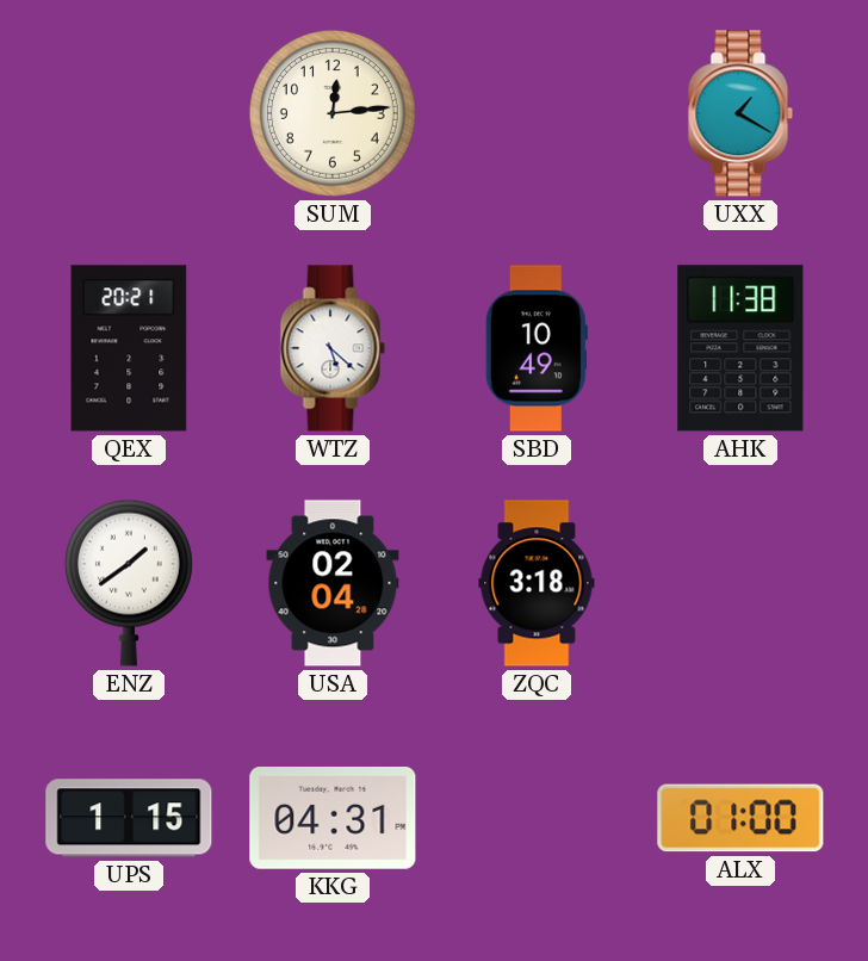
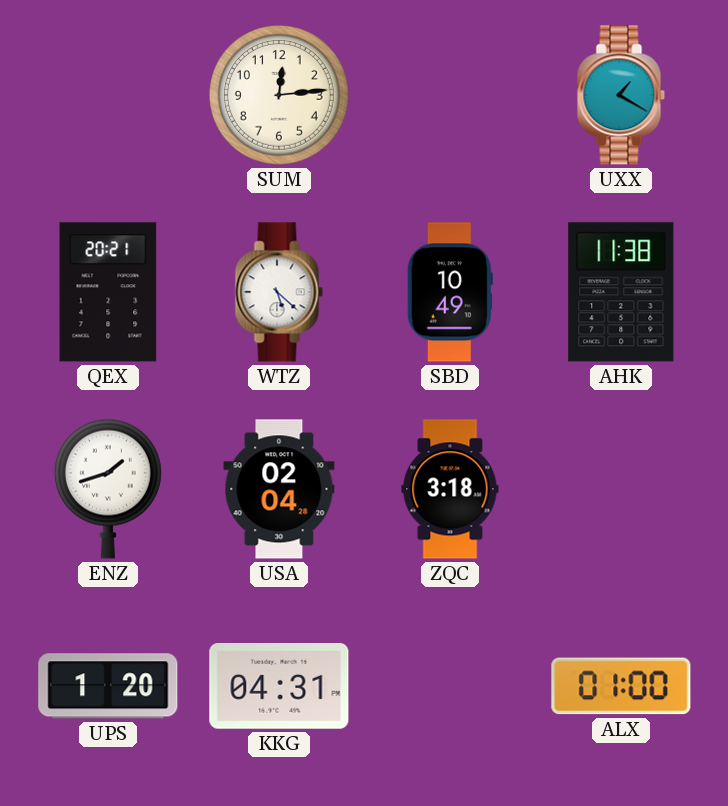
ENZ: 1:39 -> 1:42 (108, 489)
UPS: 1:15 -> 1:20 (108, 686)
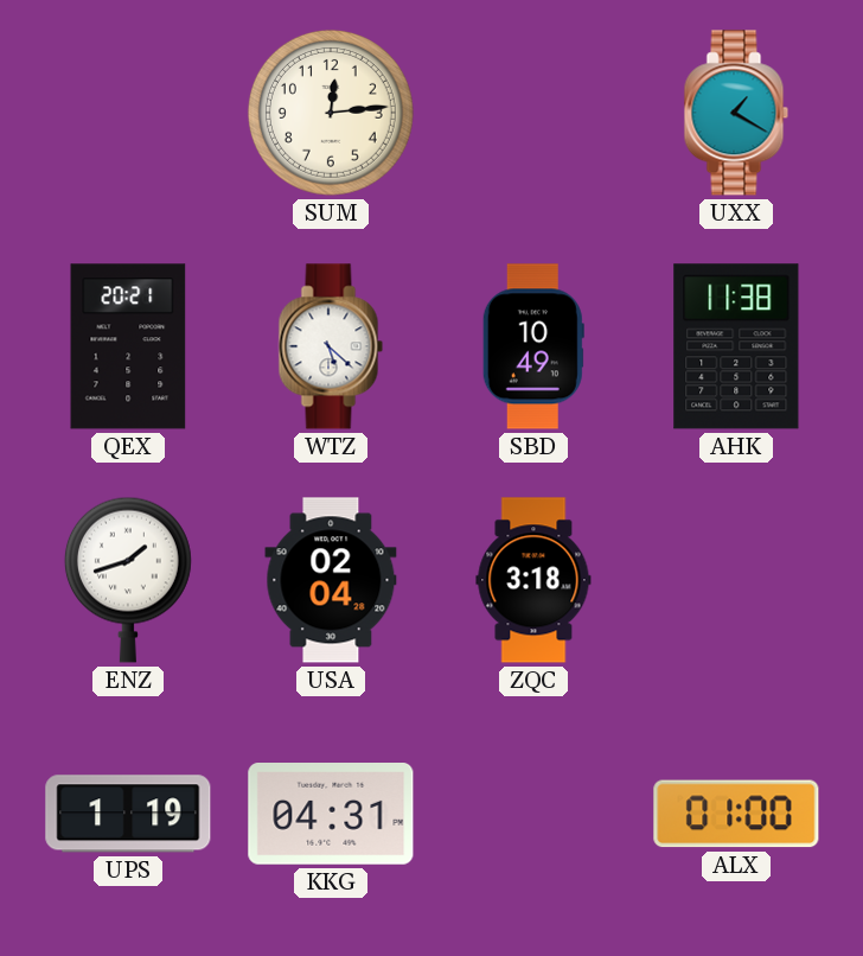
UPS: 1:20 -> 1:19 (128, 814)
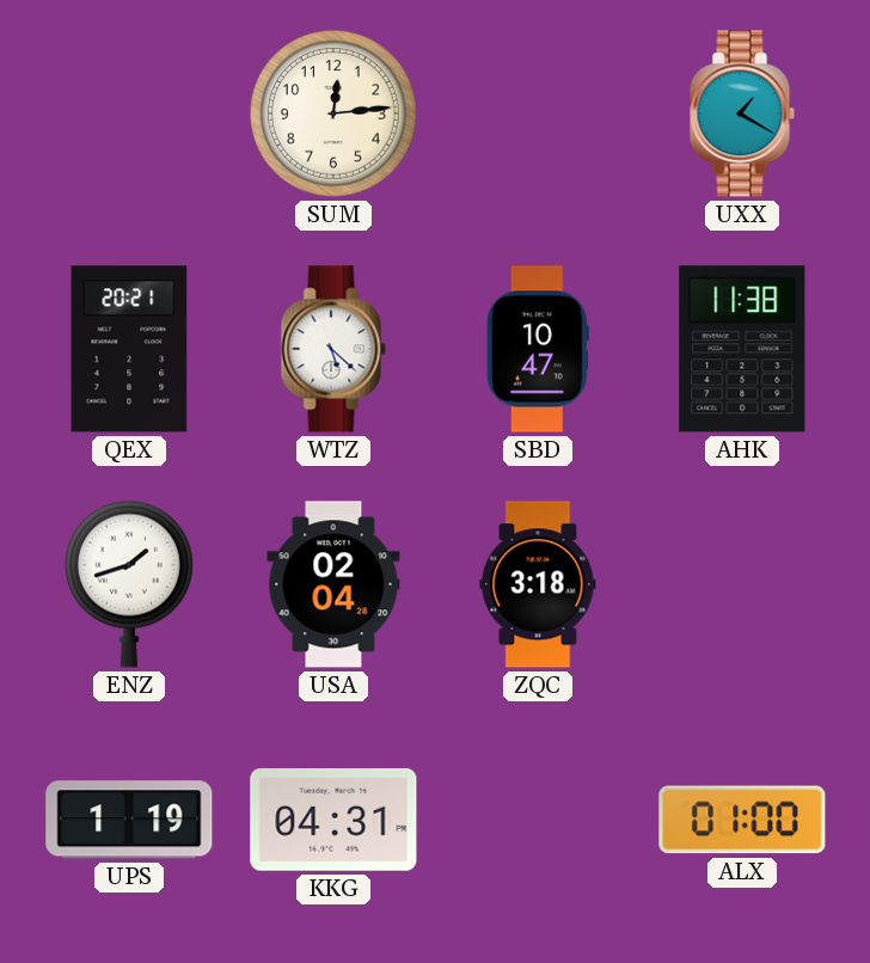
SBD: 10:49 -> 10:47 (538, 349)
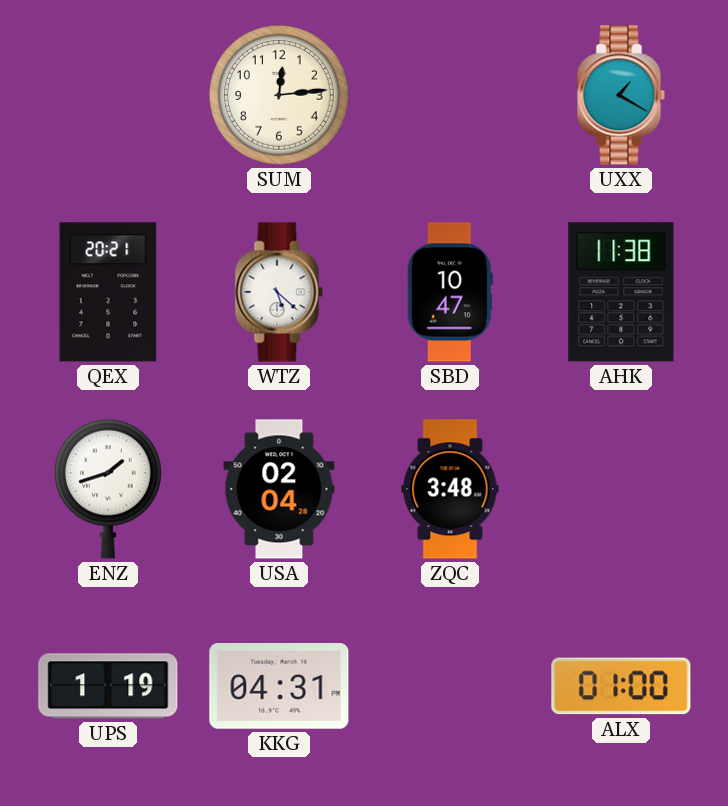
ZQC: 3:18 -> 3:48 (450, 489)
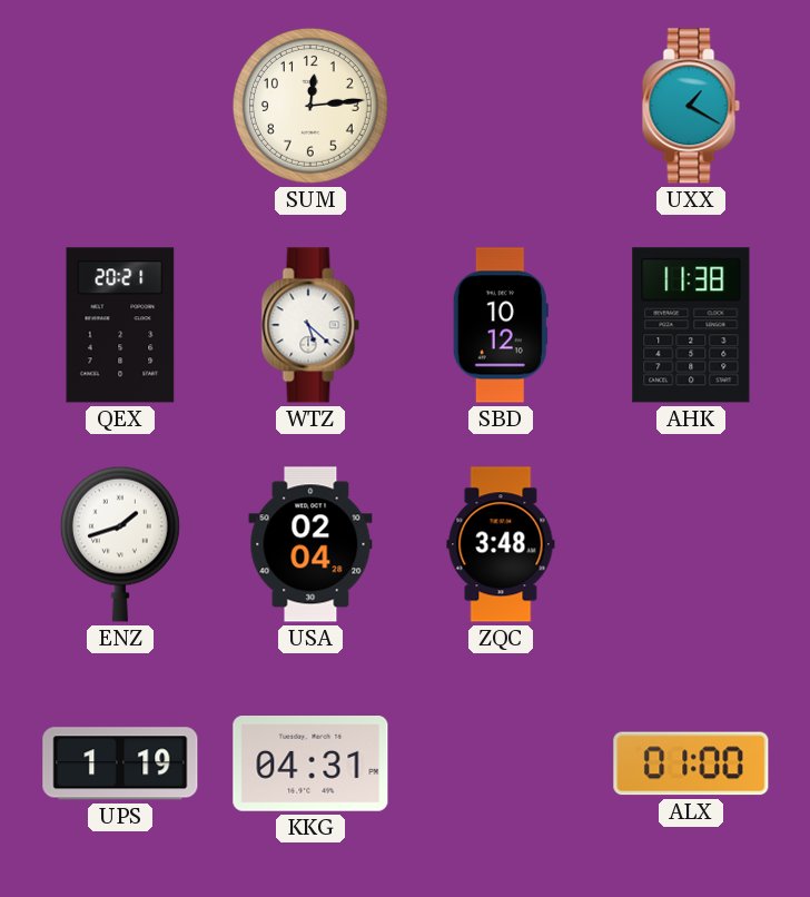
SBD: 10:47 -> 10:12 (501, 325)
